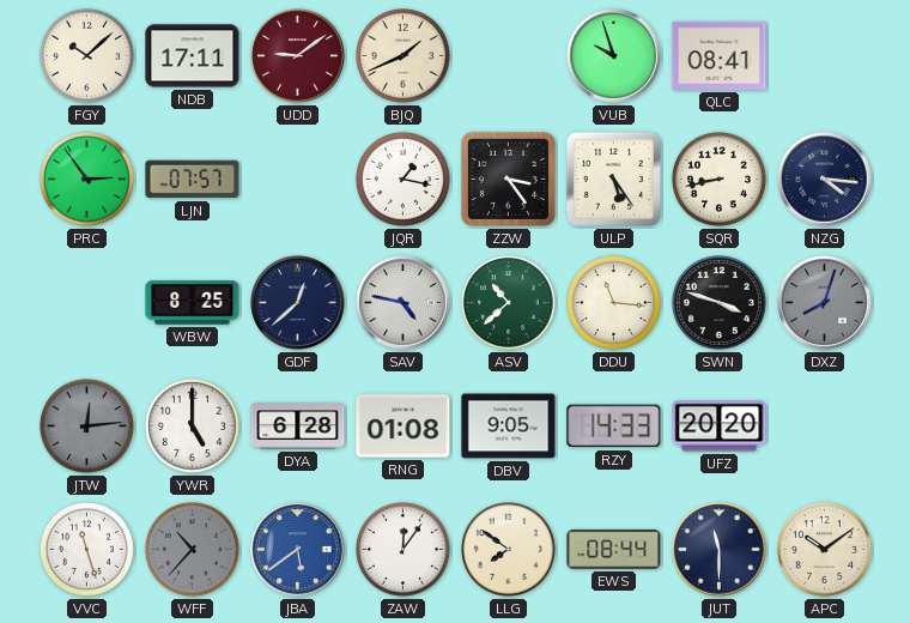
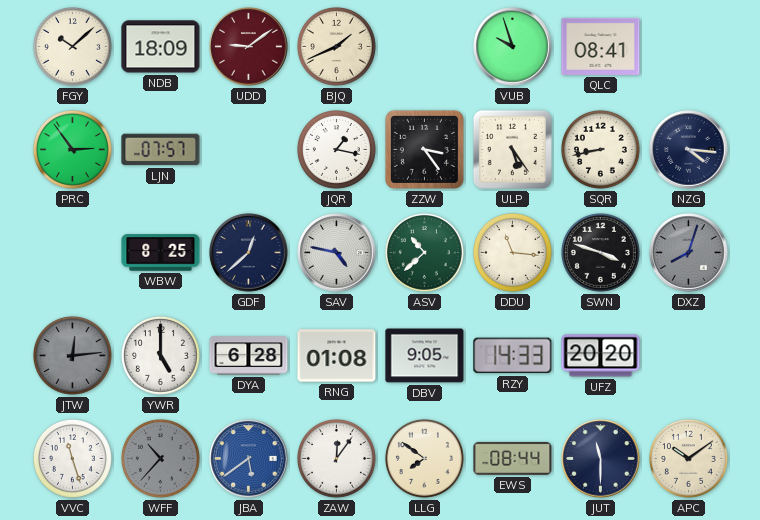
NDB: 17:11 -> 18:09 (161, 47)
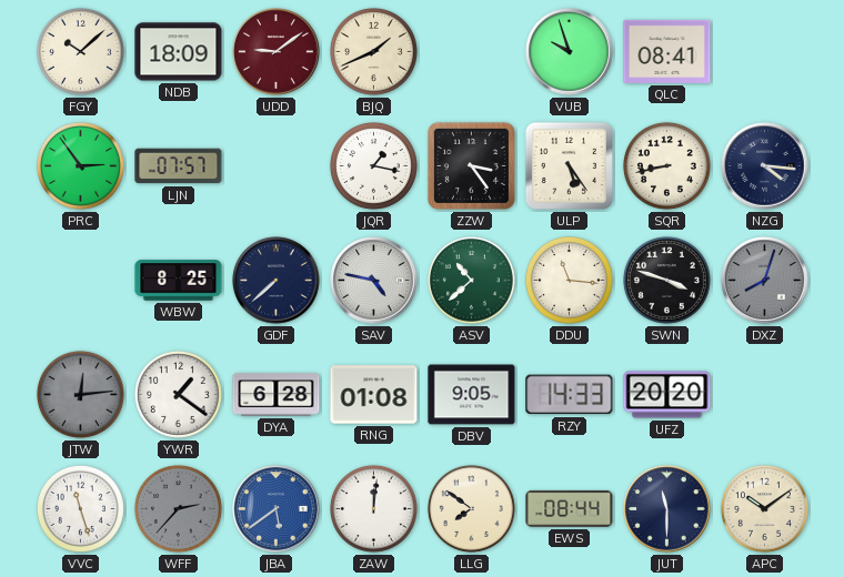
GDF: 12:38 -> 7:38 (277, 281)
YWR: 5:00 -> 1:21 (178, 394)
WFF: 10:37 -> 2:37 (178, 508)
ZAW: 12:06 -> 12:01 (373, 508)
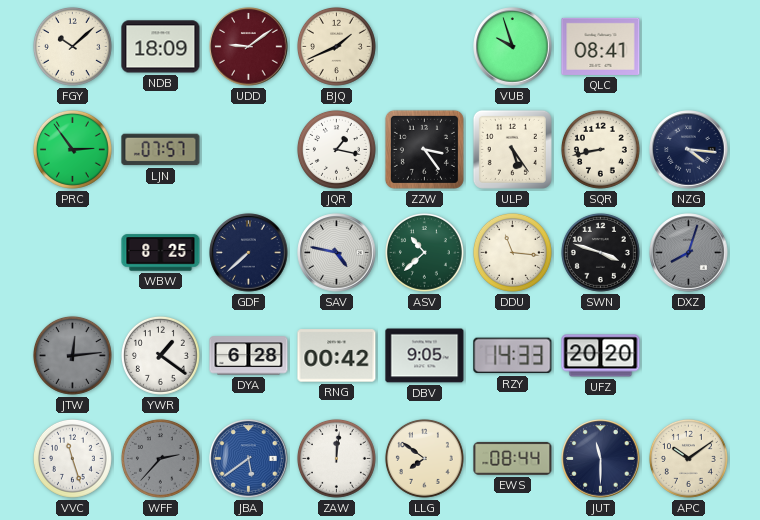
RNG: 01:08 -> 00:42 (337, 356)
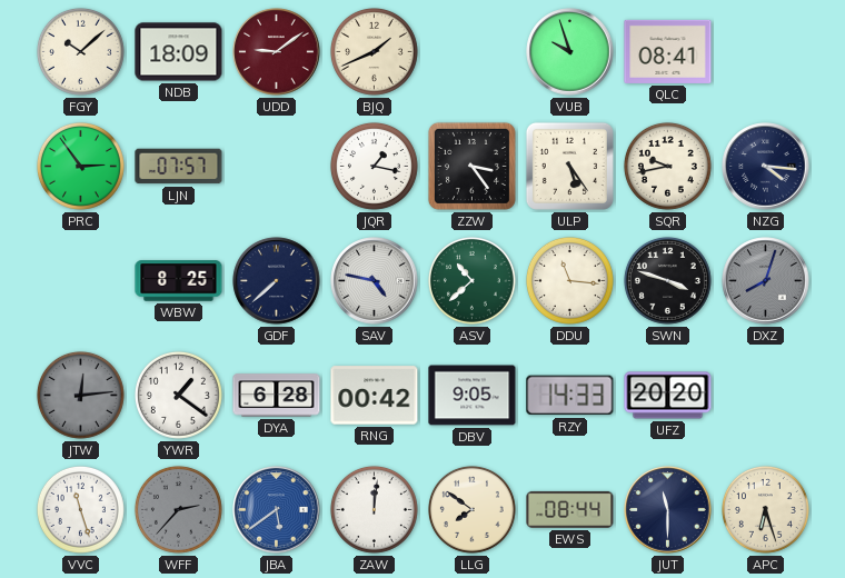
SQR: 8:43 -> 9:43 (667, 166)
APC: 10:09 -> 6:27 (765, 509)
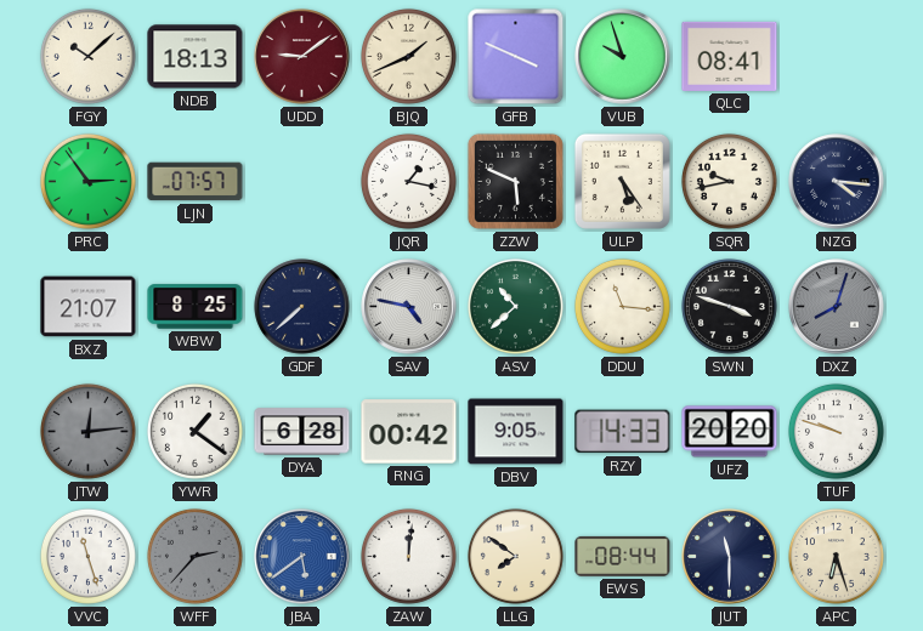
NDB: 18:09 -> 18:13 (196, 57)
GFB: none -> 3:49 (516, 57)
ZZW: 3:24 -> 5:49 (515, 181)
BXZ: none -> 21:07 (89, 307)
TUF: none -> 9:48 (836, 431)
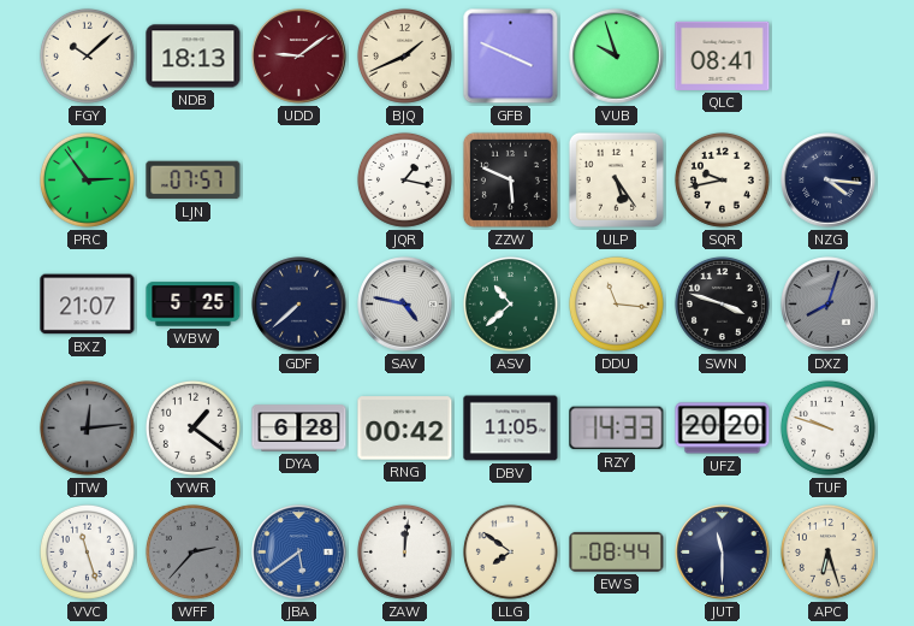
WBW: 8:25 -> 5:25 (194, 305)
DBV: 9:05 -> 11:05 (511, 429)
